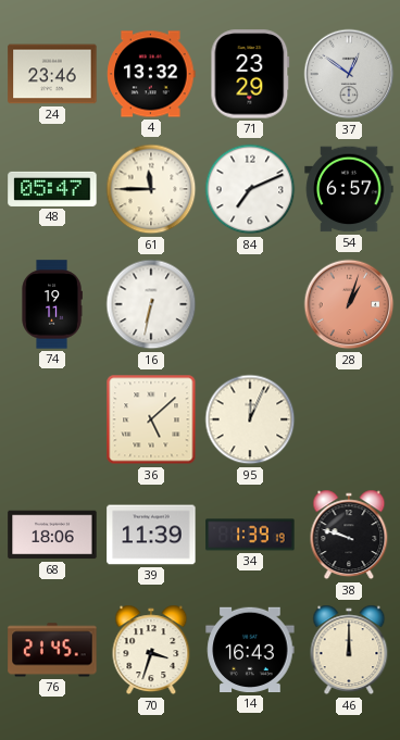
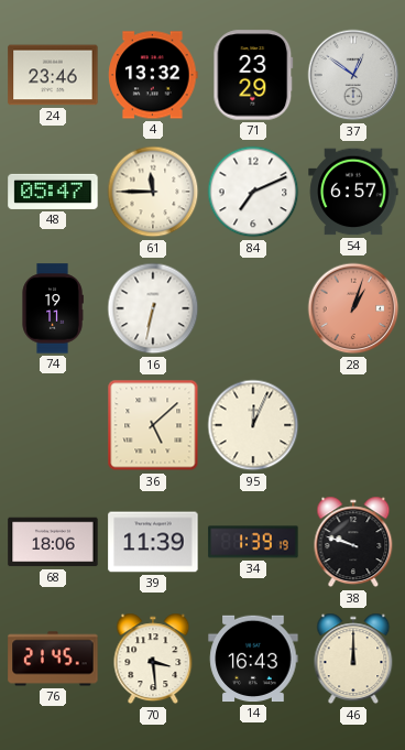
70: 3:33 -> 3:29 (153, 659)
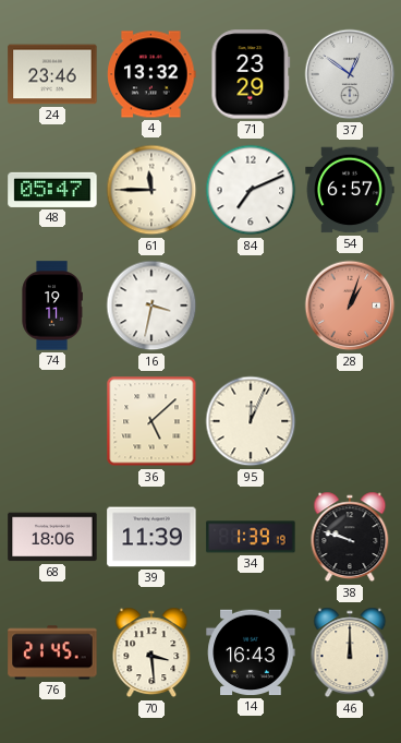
16: 6:32 -> 3:32 (151, 305)
